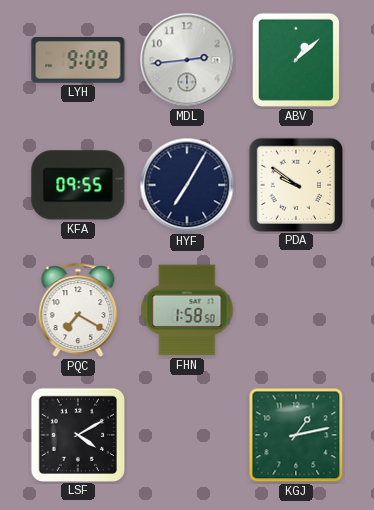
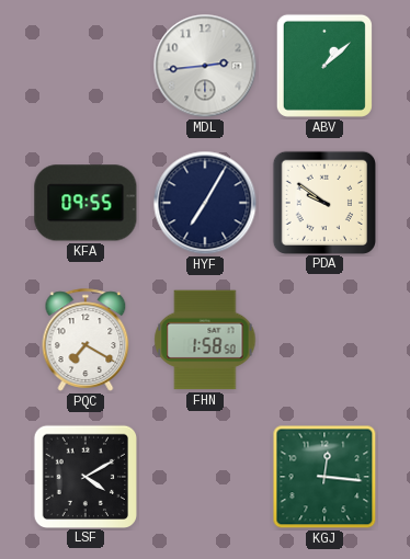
LYH: 9:09 -> none (78, 60)
KGJ: 1:13 -> 12:16 (324, 477)
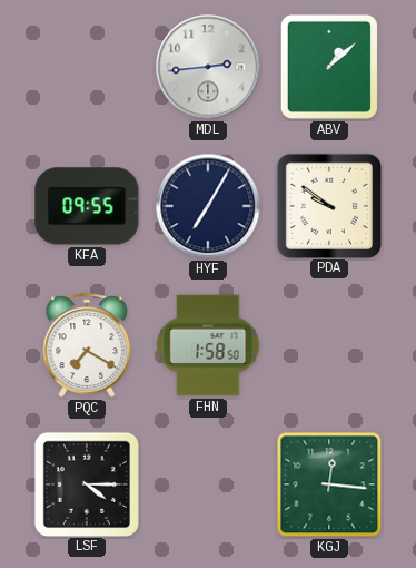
LSF: 4:10 -> 4:15 (86, 483)
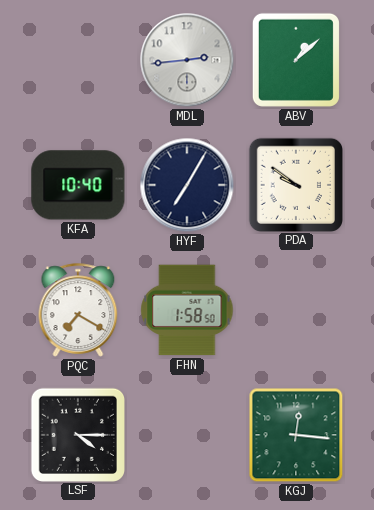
KFA: 09:55 -> 10:40 (78, 185)
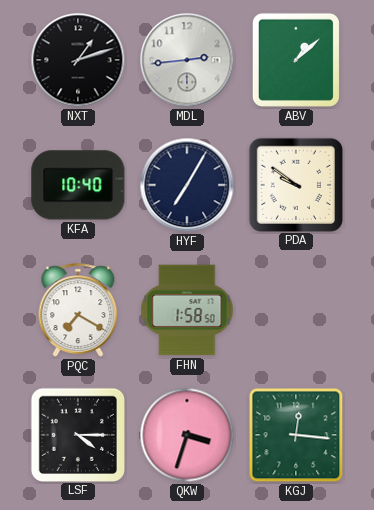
NXT: none -> 1:12 (78, 60)
QKW: none -> 3:33 (187, 435)
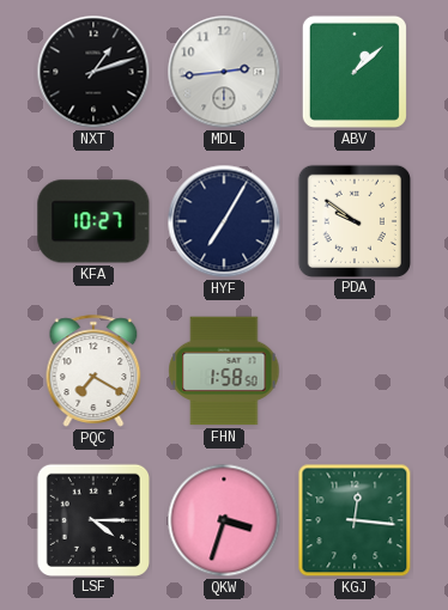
KFA: 10:40 -> 10:27 (93, 221)
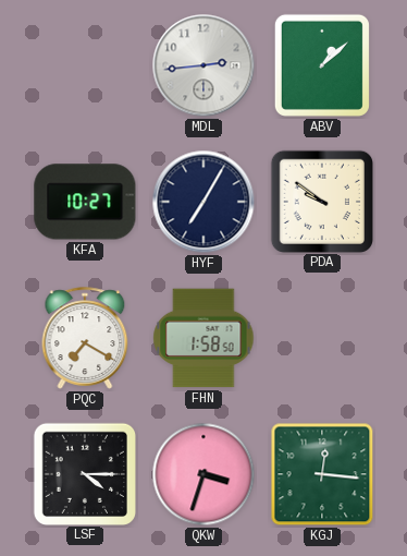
NXT: 1:12 -> none (93, 72)
